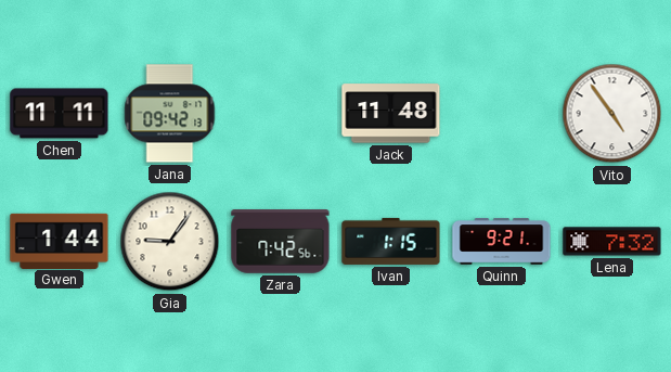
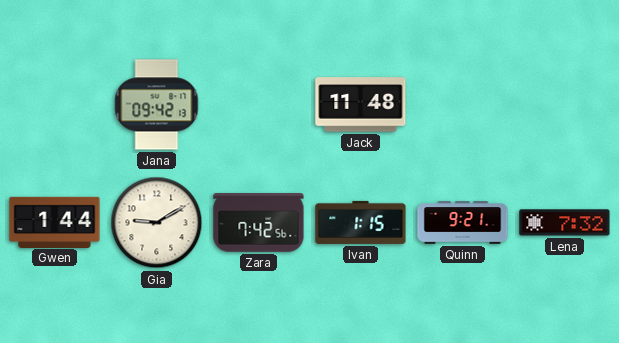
Chen: 11:11 -> none (60, 114)
Vito: 4:54 -> none (612, 114)
Gia: 9:06 -> 9:10 (157, 223)
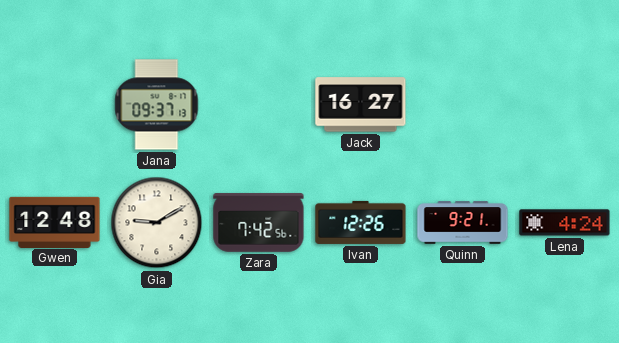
Jana: 09:42 -> 09:37 (157, 105)
Jack: 11:48 -> 16:27 (361, 105)
Gwen: 1:44 -> 12:48 (55, 222)
Ivan: 1:15 -> 12:26 (361, 222)
Lena: 7:32 -> 4:24 (565, 223)
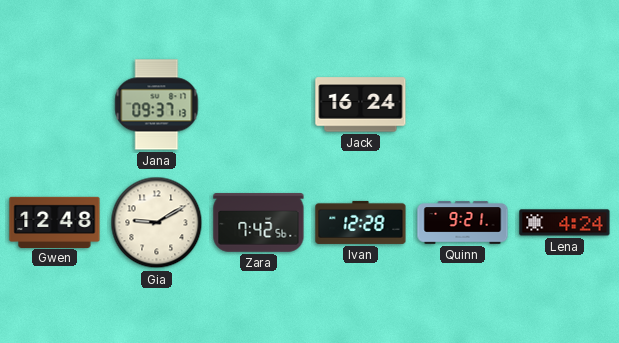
Jack: 16:27 -> 16:24 (361, 105)
Ivan: 12:26 -> 12:28 (361, 222)
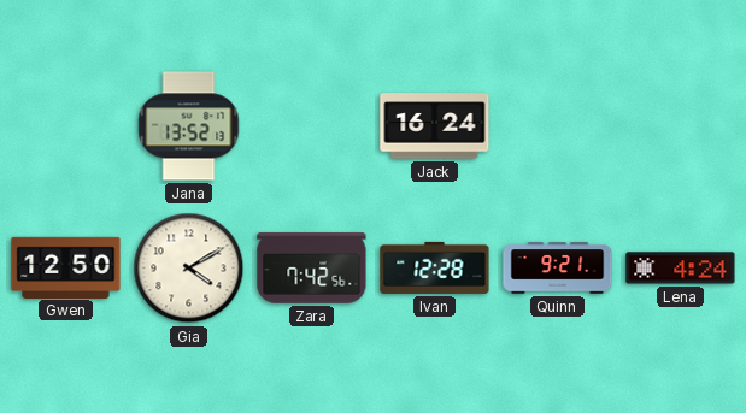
Jana: 09:37 -> 13:52 (189, 126)
Gwen: 12:48 -> 12:50 (66, 267)
Gia: 9:10 -> 4:10 (189, 269)
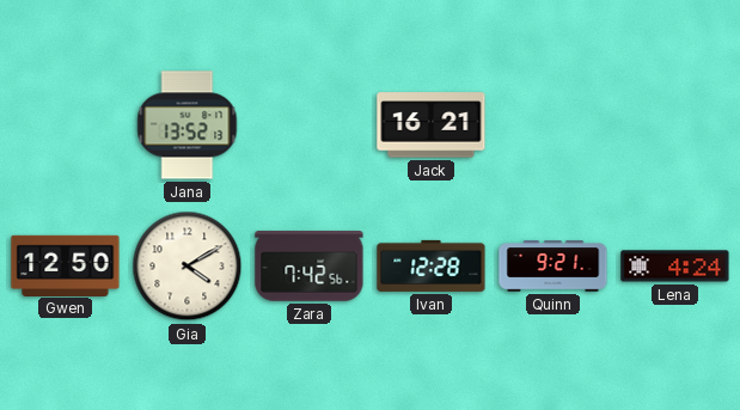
Jack: 16:24 -> 16:21 (432, 126)
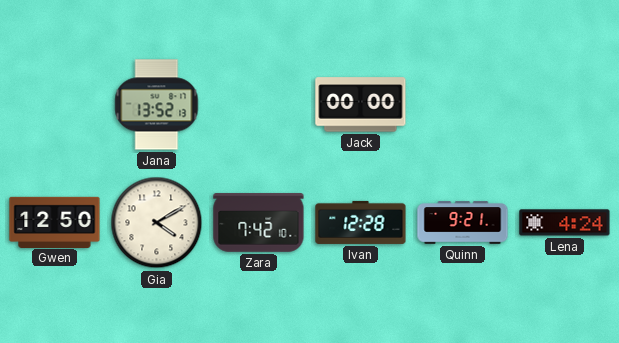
Jack: 16:21 -> 00:00 (361, 105)
Zara: 7:42:56 -> 7:42:10 (259, 223)
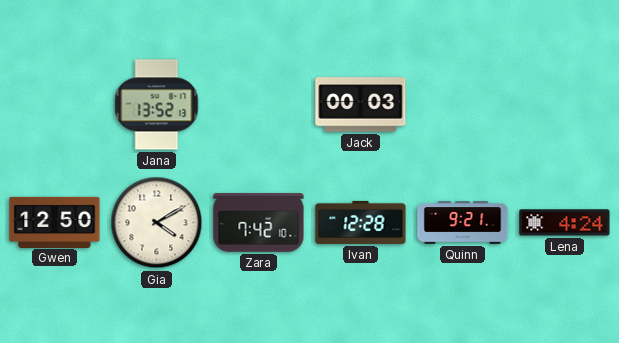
Jack: 00:00 -> 00:03 (361, 105)
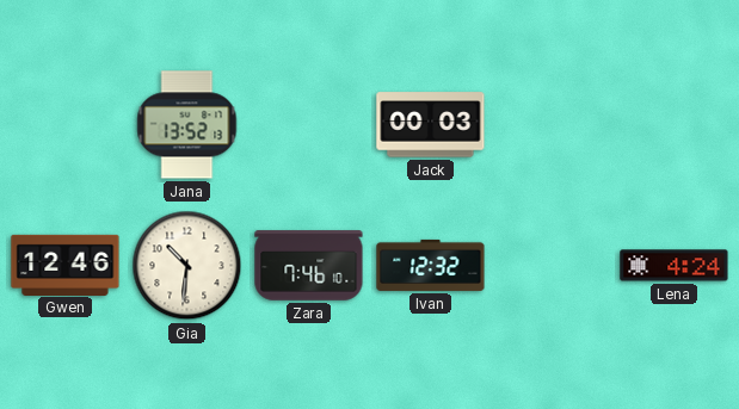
Gwen: 12:50 -> 12:46 (66, 265)
Gia: 4:10 -> 10:31 (187, 266)
Zara: 7:42 -> 7:46 (309, 266)
Ivan: 12:28 -> 12:32 (431, 265)
Quinn: 9:21 -> none (463, 223)
